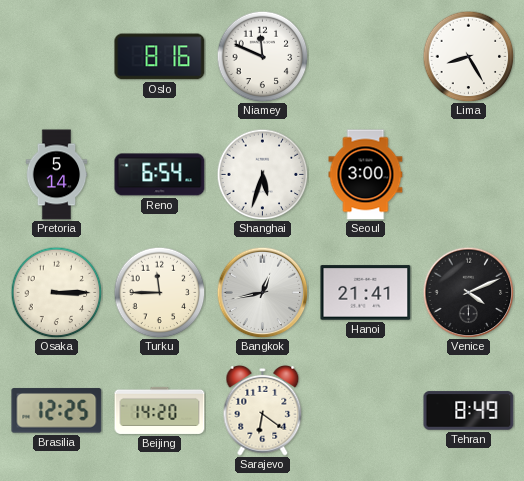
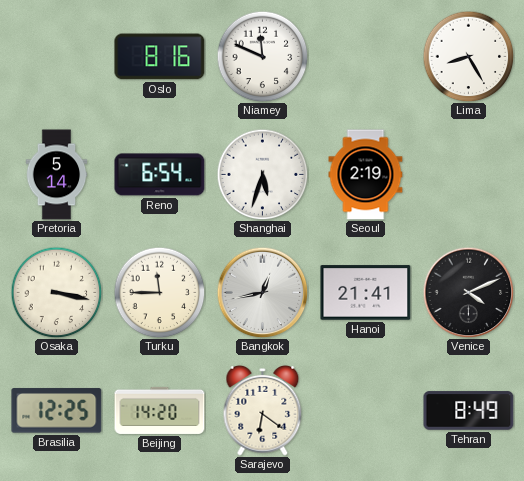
Seoul: 3:00 -> 2:19 (366, 175)
Osaka: 3:15 -> 3:17 (56, 292)
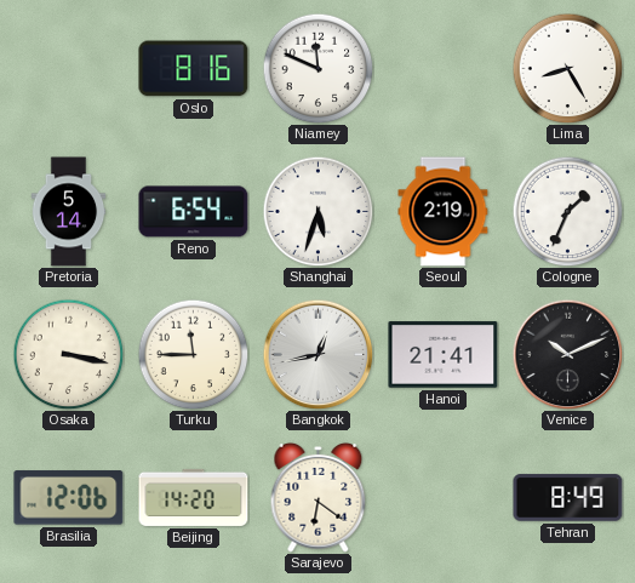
Cologne: none -> 1:34 (567, 211)
Venice: 4:11 -> 10:11 (567, 354)
Brasilia: 12:25 -> 12:06 (69, 498)
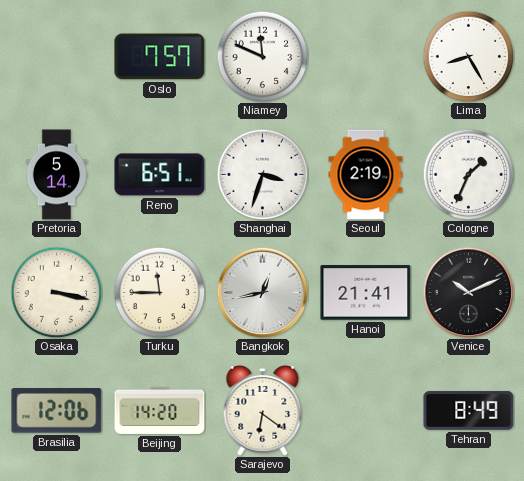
Oslo: 8:16 -> 7:57 (160, 57)
Reno: 6:54 -> 6:51 (160, 175)
Shanghai: 5:33 -> 3:33 (262, 174)
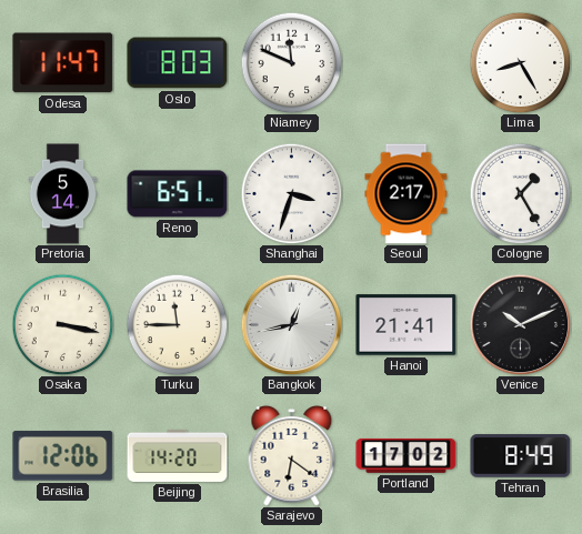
Odesa: none -> 11:47 (63, 63)
Oslo: 7:57 -> 8:03 (178, 63)
Seoul: 2:19 -> 2:17 (407, 194)
Cologne: 1:34 -> 1:25 (520, 193)
Portland: none -> 17:02 (407, 455)
